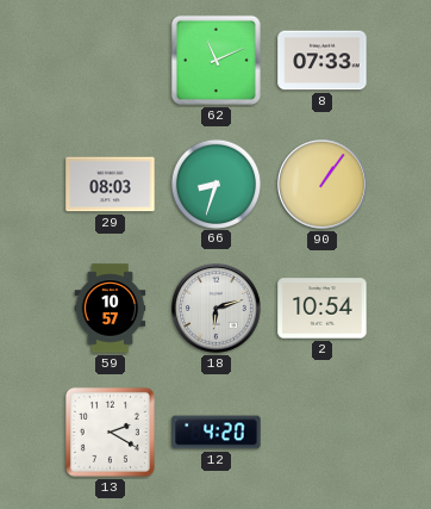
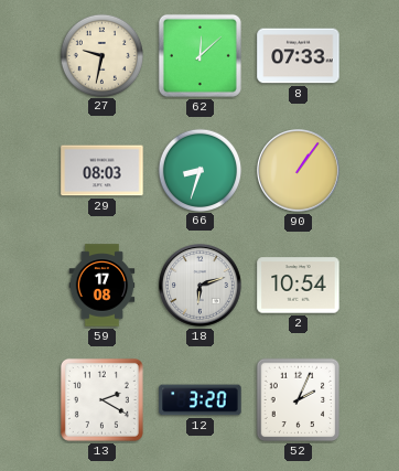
27: none -> 9:32 (101, 55)
62: 11:11 -> 12:08 (199, 55)
59: 10:57 -> 17:08 (103, 286)
12: 4:20 -> 3:20 (201, 400)
52: none -> 2:04 (299, 400)
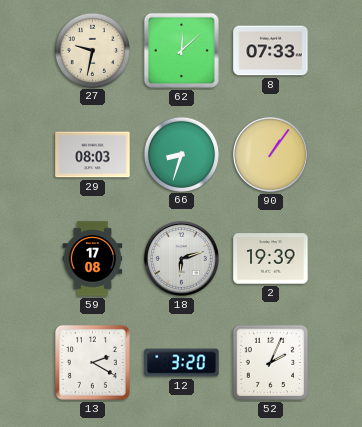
2: 10:54 -> 19:39 (271, 259)
